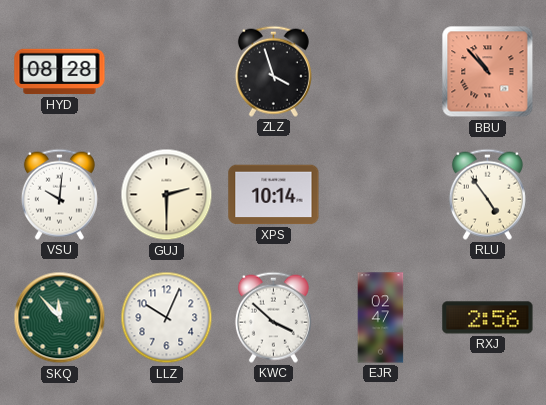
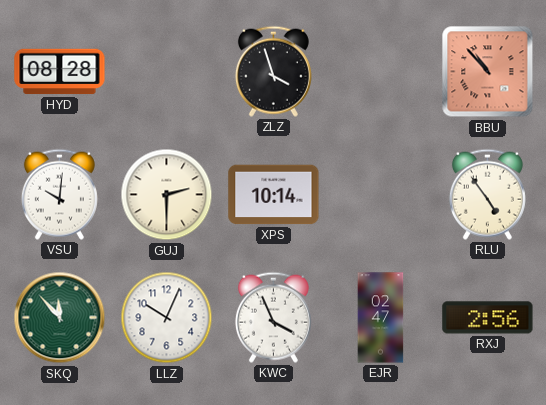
KWC: 3:52 -> 3:56 (273, 317)
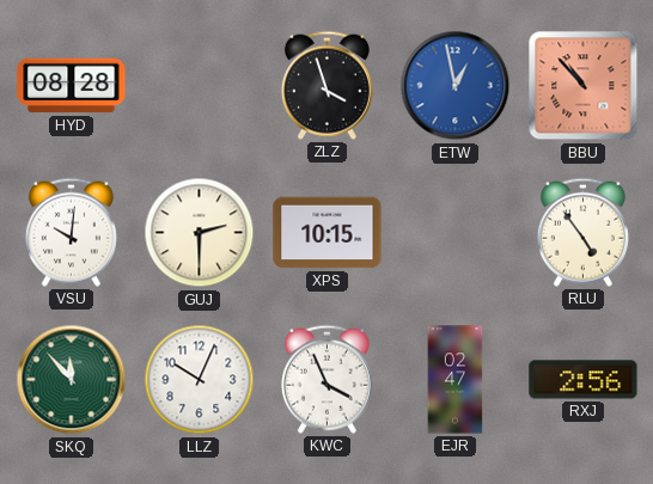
ETW: none -> 12:58 (456, 86)
XPS: 10:14 -> 10:15 (328, 233)
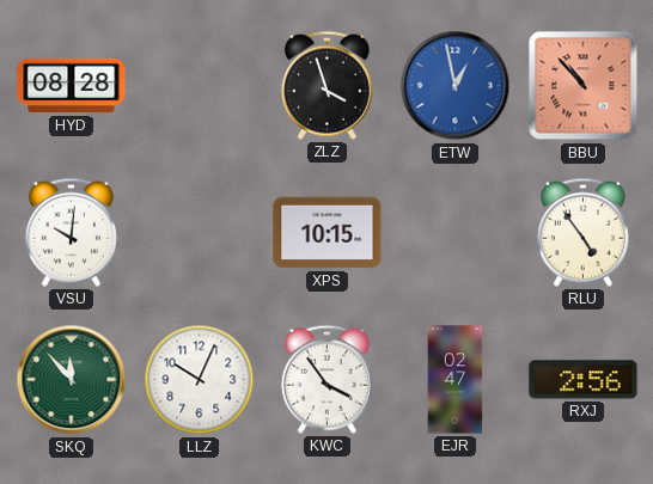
GUJ: 2:30 -> none (200, 233)
KWC: 3:56 -> 3:54 (326, 379)
